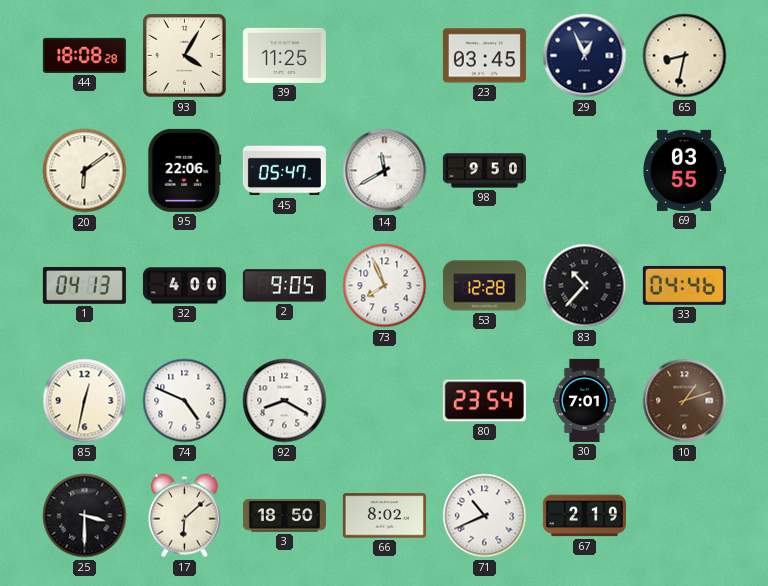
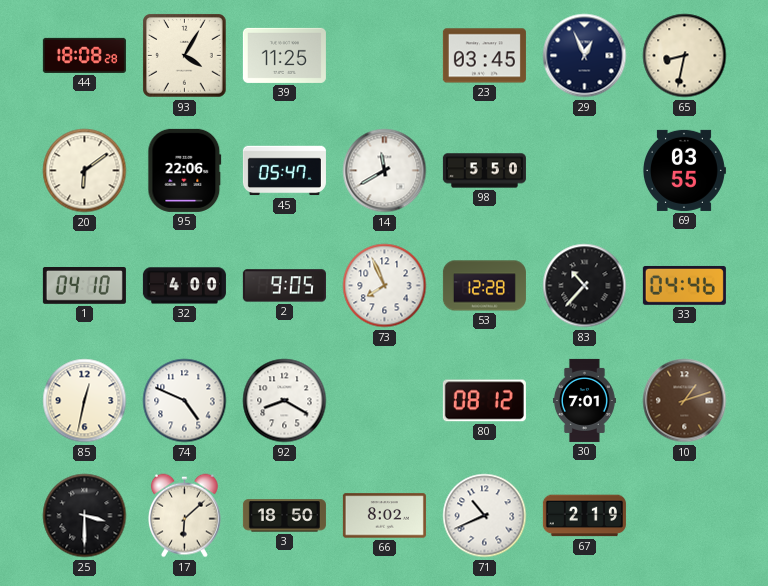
98: 9:50 -> 5:50 (484, 171)
1: 04:13 -> 04:10 (84, 286)
80: 23:54 -> 08:12 (484, 401)
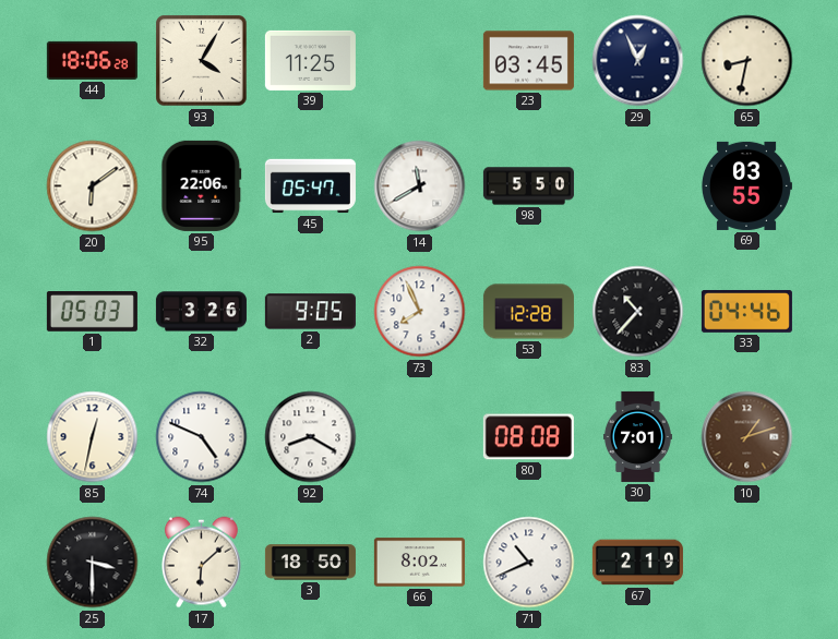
44: 18:08 -> 18:06 (92, 60)
1: 04:10 -> 05:03 (92, 312)
32: 4:00 -> 3:26 (201, 312)
80: 08:12 -> 08:08 (528, 437)
